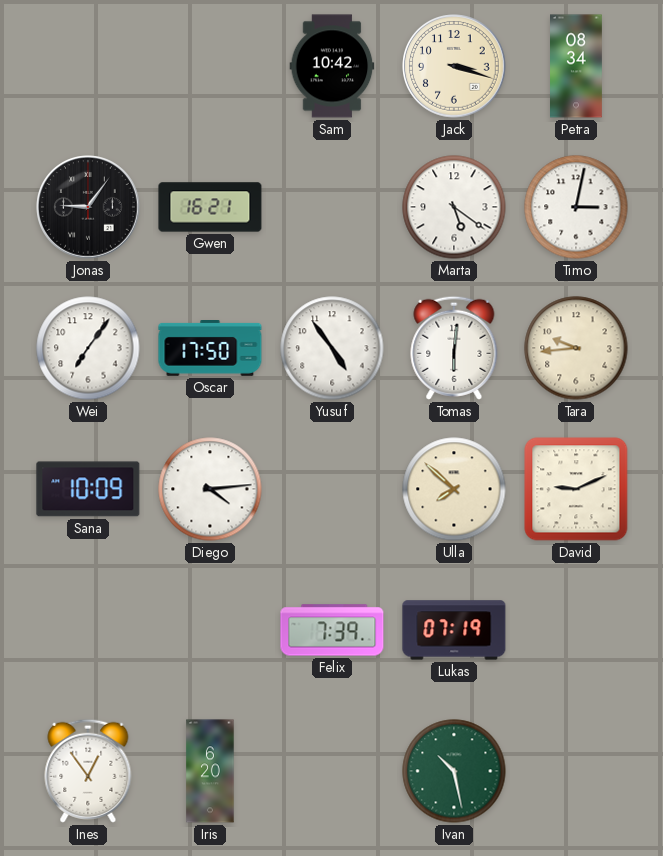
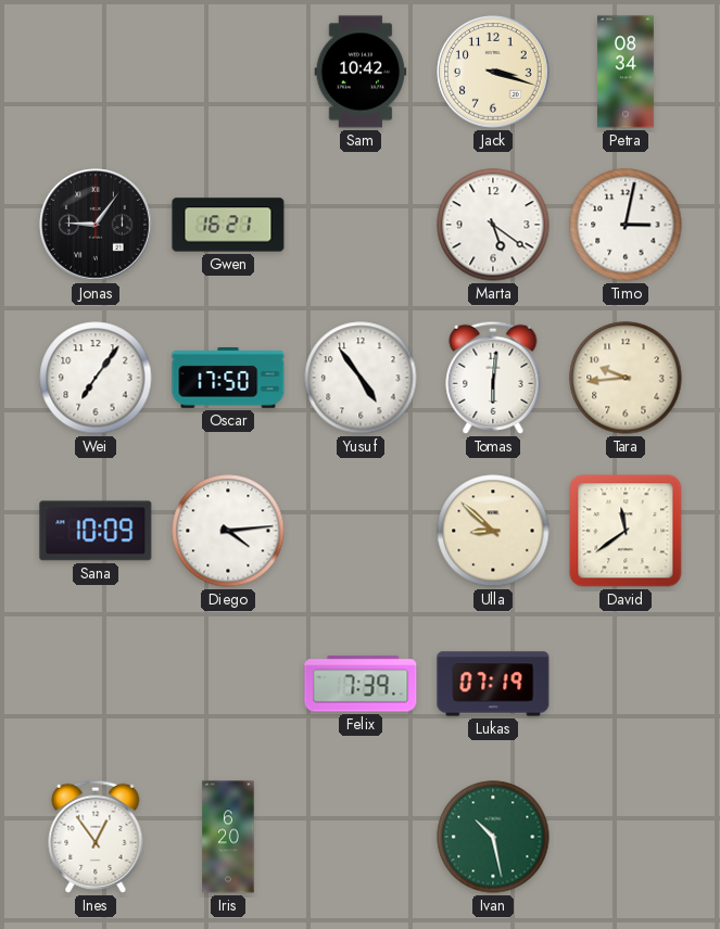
Ulla: 7:52 -> 8:52 (493, 531)
David: 9:11 -> 11:39 (626, 531)
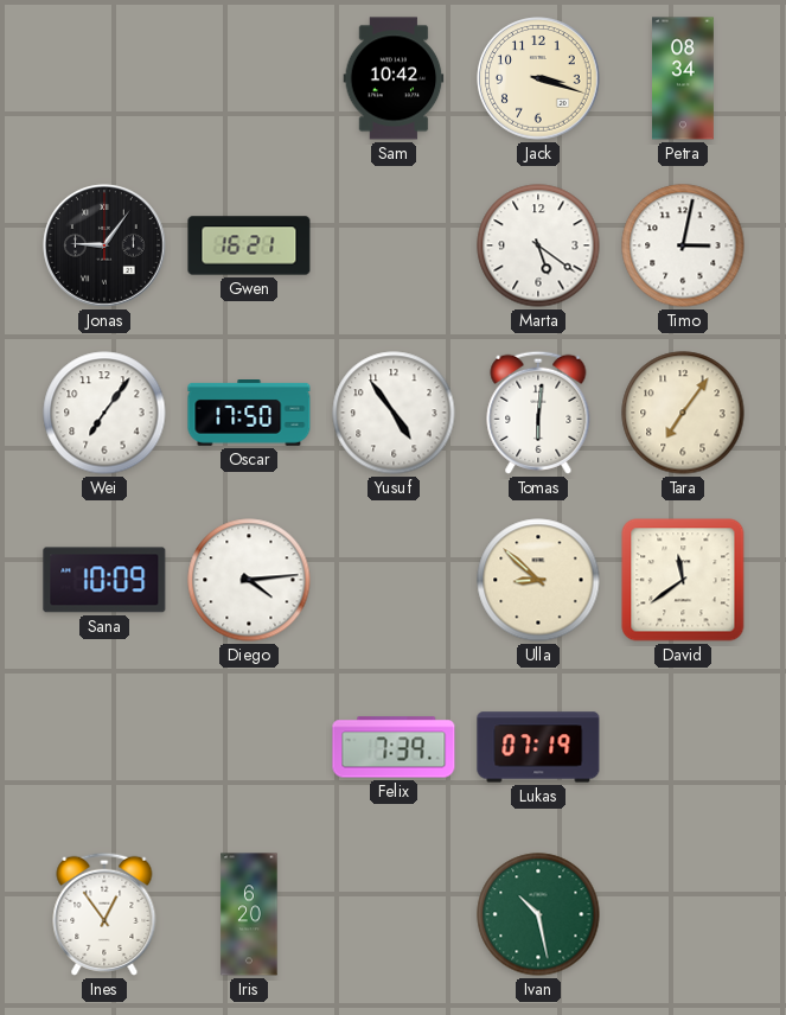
Tara: 9:44 -> 7:06 (683, 413)
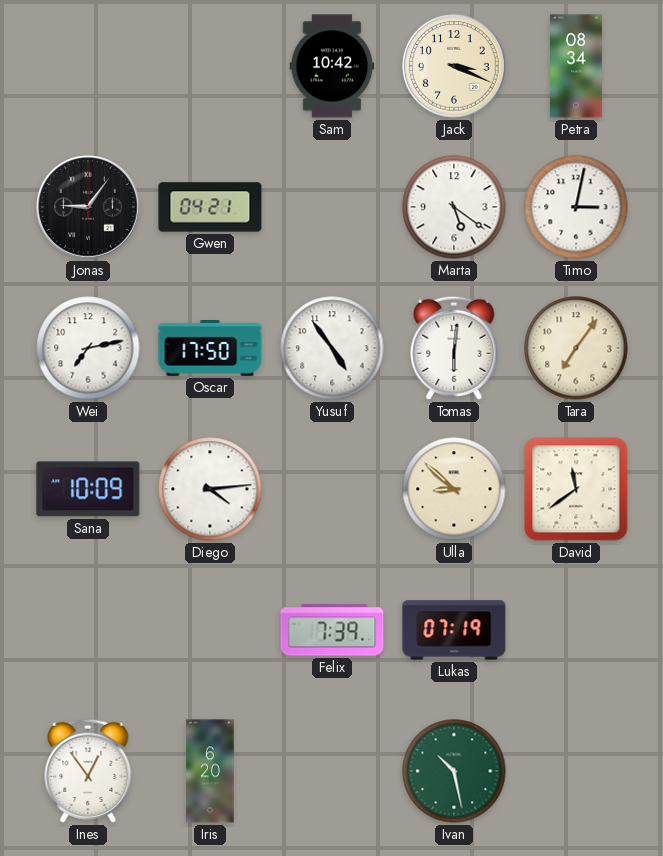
Jack: 3:18 -> 3:19 (454, 66)
Gwen: 16:21 -> 04:21 (210, 207)
Wei: 7:06 -> 7:13 (88, 348)
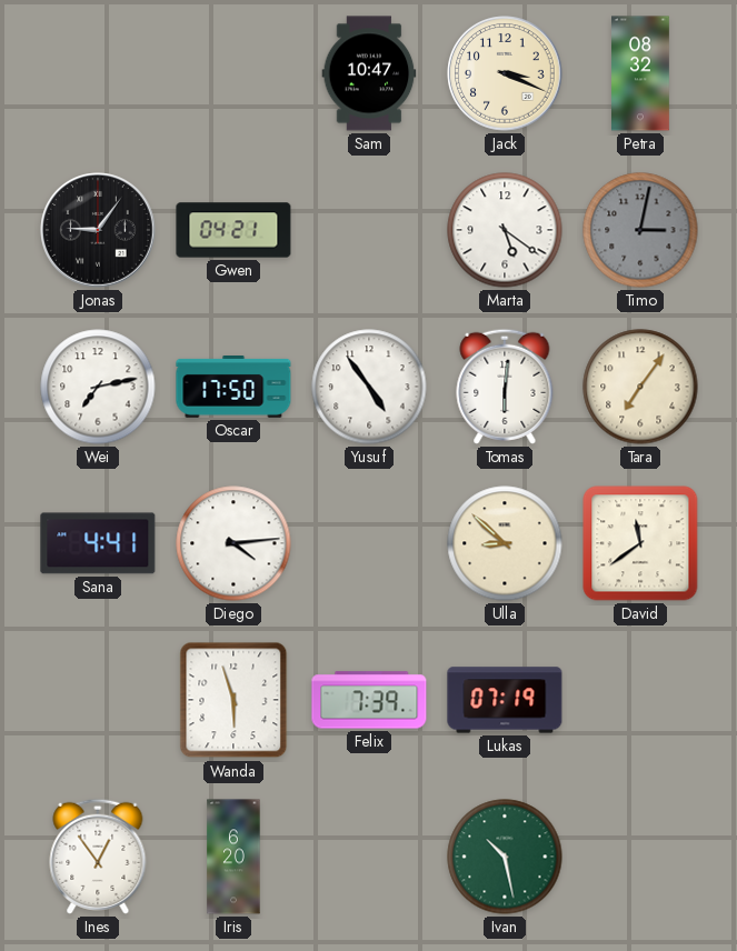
Sam: 10:42 -> 10:47 (369, 73)
Petra: 08:34 -> 08:32 (641, 73)
Timo dial: white -> grey (640, 230)
Sana: 10:09 -> 4:41 (98, 543)
Wanda: none -> 5:57 (233, 700)
